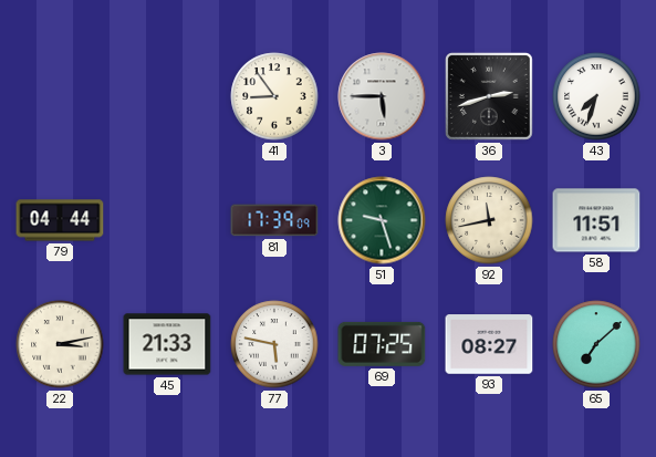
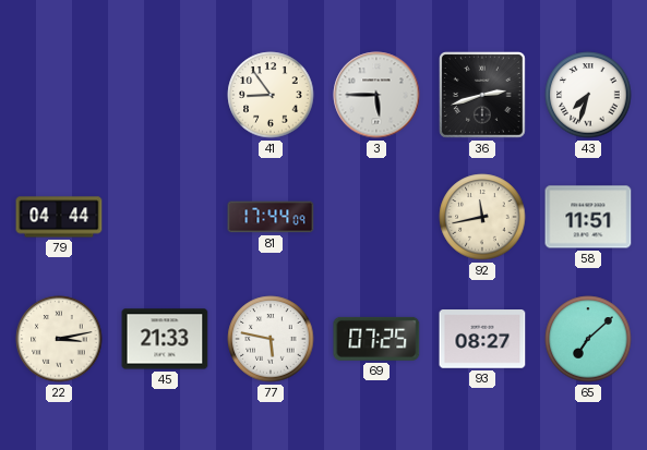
81: 17:39 -> 17:44 (271, 217)
51: 9:27 -> none (382, 220)
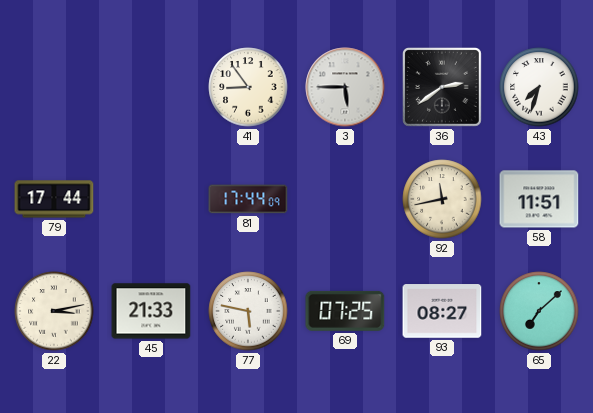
36: 2:42 -> 2:39 (443, 88)
79: 04:44 -> 17:44 (54, 199)
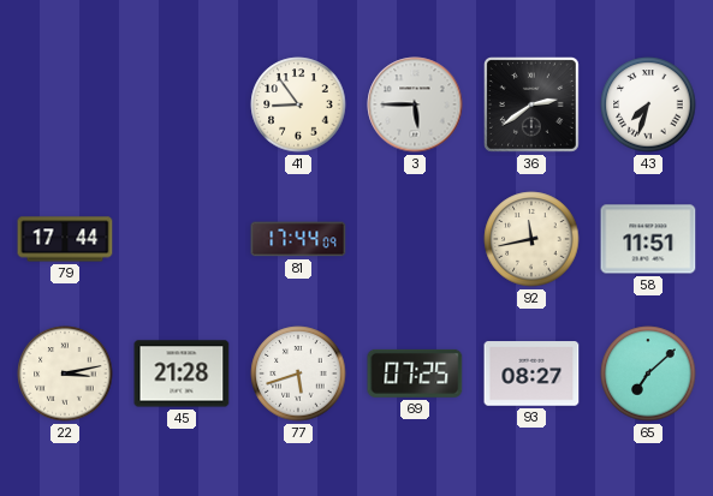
45: 21:33 -> 21:28 (182, 374)
77: 5:47 -> 5:42 (298, 374)
